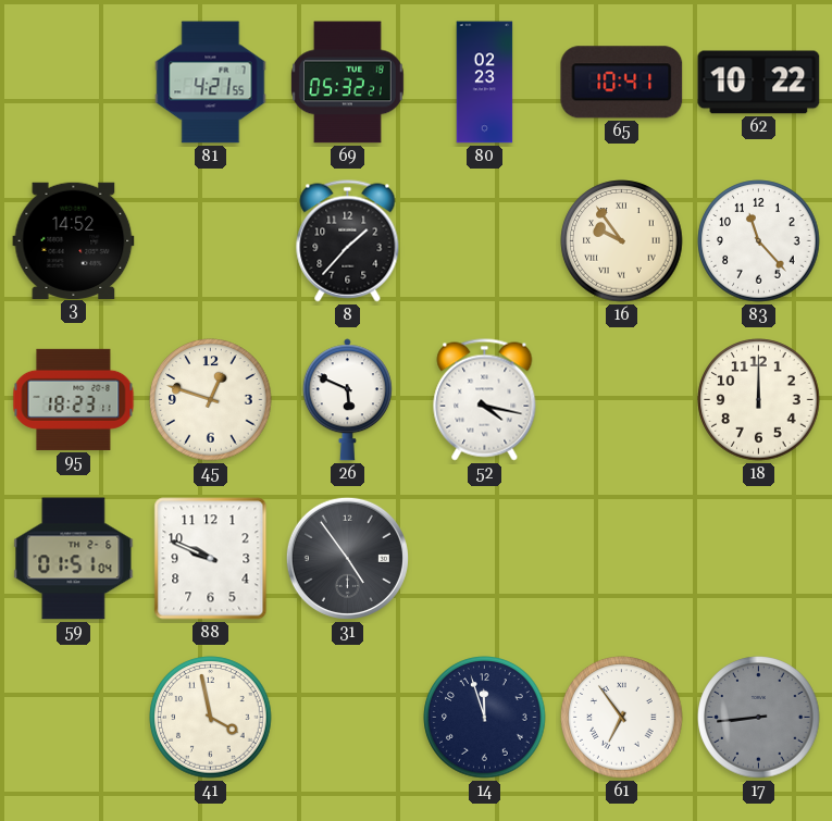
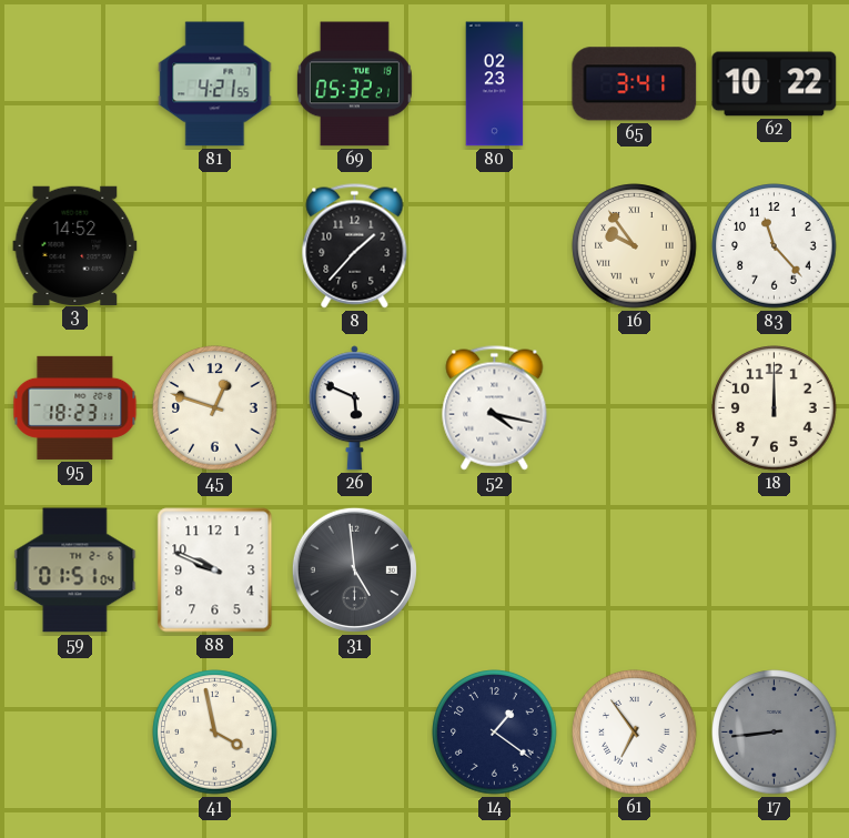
65: 10:41 -> 3:41 (635, 84)
31: 4:54 -> 4:59 (354, 569)
14: 11:57 -> 1:21 (495, 733)
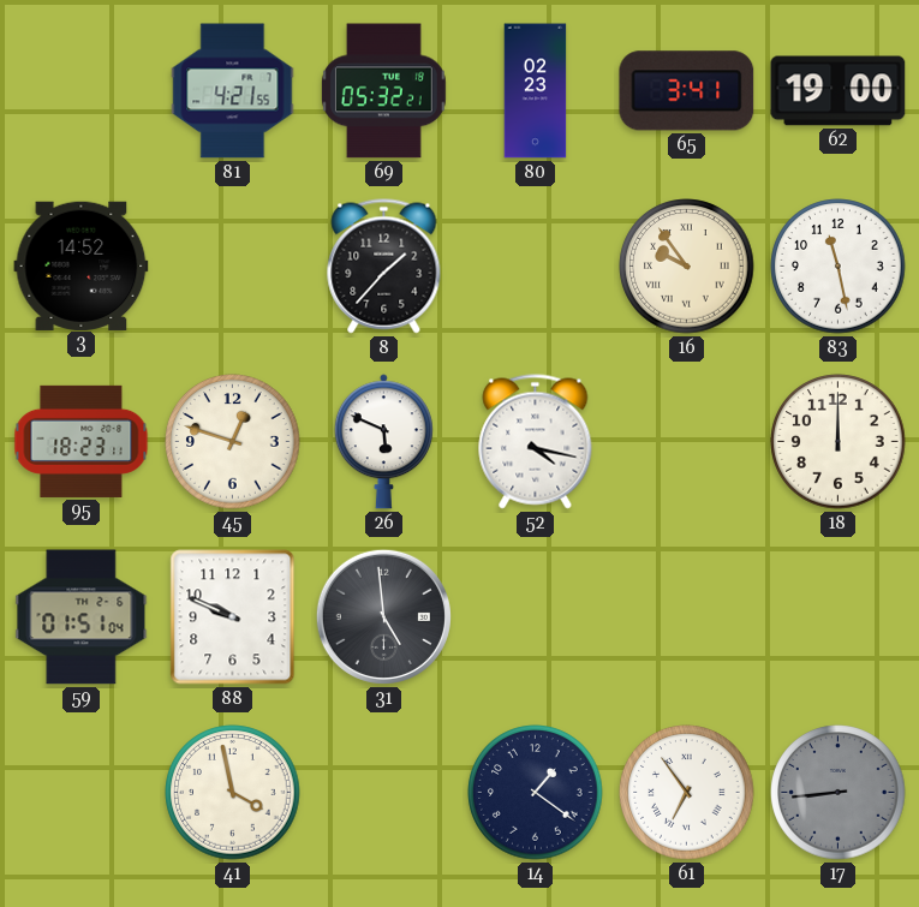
62: 10:22 -> 19:00 (839, 91)
83: 11:23 -> 11:28 (839, 267)
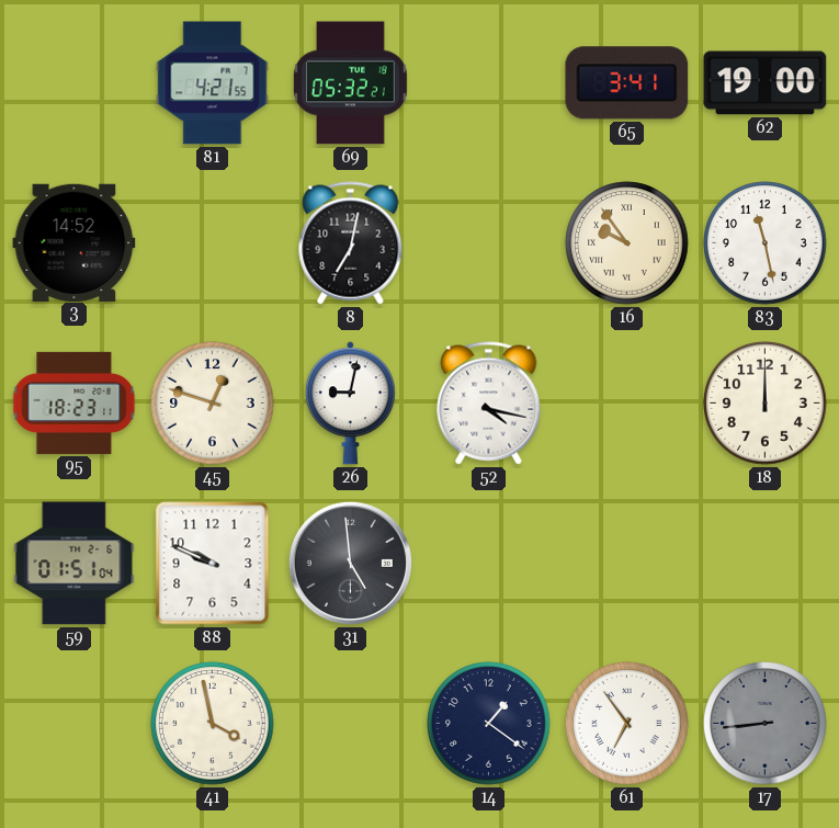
80: 02:23 -> none (536, 91)
8: 1:37 -> 7:02 (351, 243)
26: 5:49 -> 9:02 (350, 404)
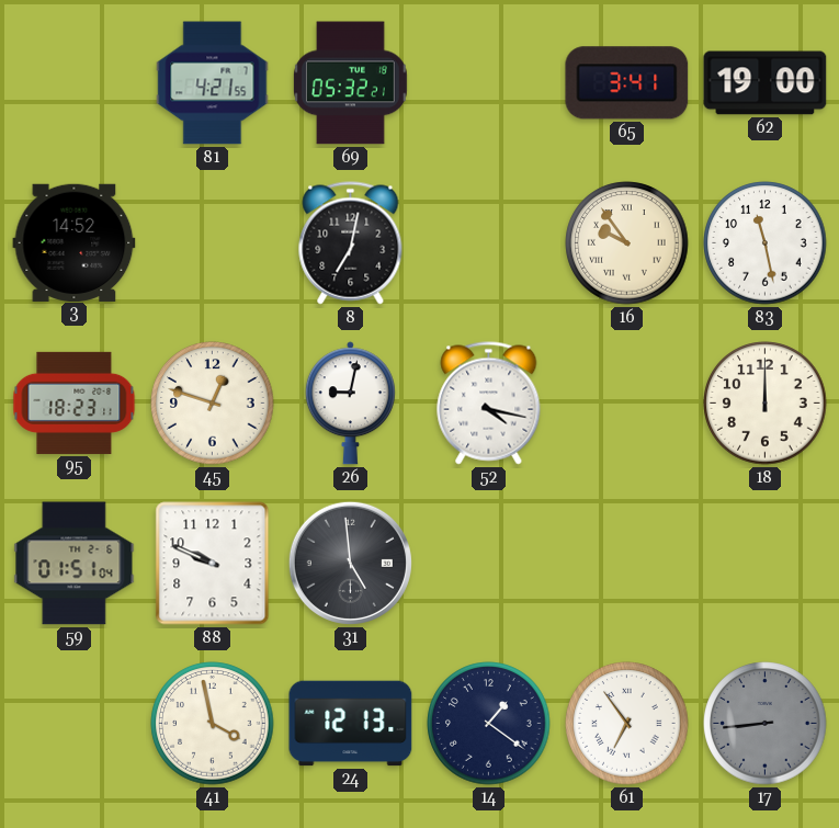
24: none -> 12:13 (351, 724)
